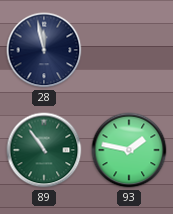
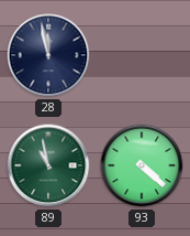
89: 10:54 -> 10:58 (48, 165)
93: 1:47 -> 4:22 (142, 165)
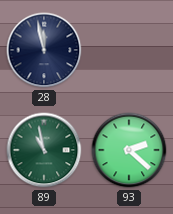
93: 4:22 -> 2:22 (129, 150)
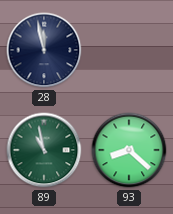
93: 2:22 -> 8:22 (129, 150)
